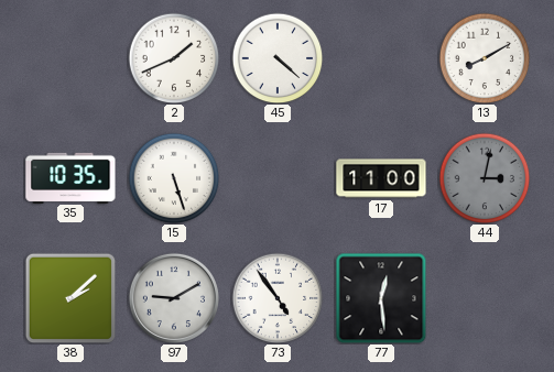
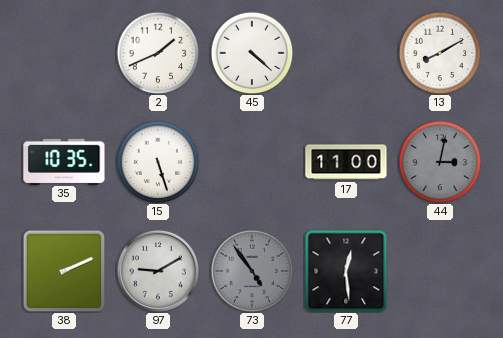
38: 2:08 -> 2:11 (64, 271)
73 dial: white -> grey (252, 271)
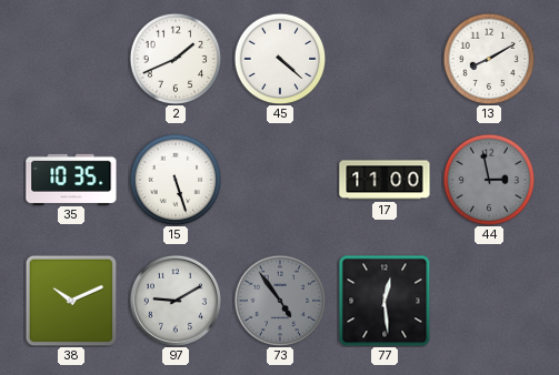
44: 3:02 -> 2:58 (489, 180)
38: 2:11 -> 10:11 (71, 301)
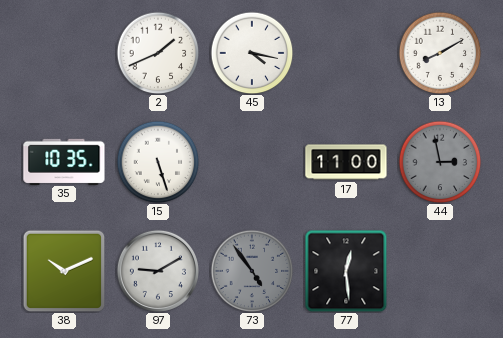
45: 4:22 -> 4:17 (252, 53)
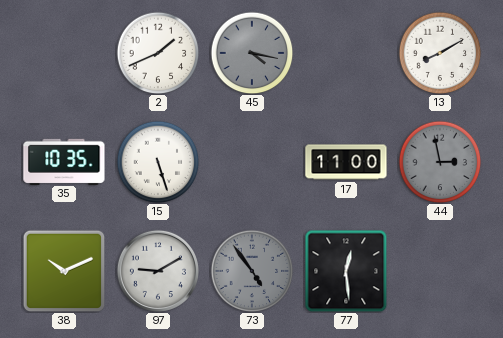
45 dial: white -> grey (252, 53)
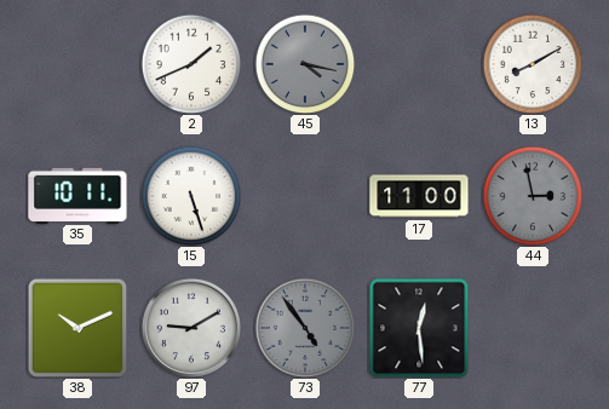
35: 10:35 -> 10:11 (77, 195)
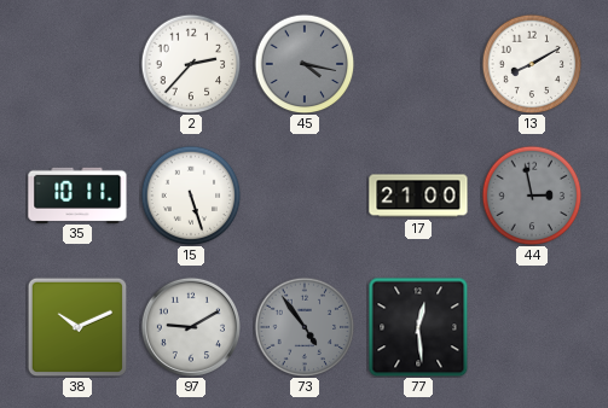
2: 1:41 -> 2:37 (191, 64)
17: 11:00 -> 21:00 (418, 196)
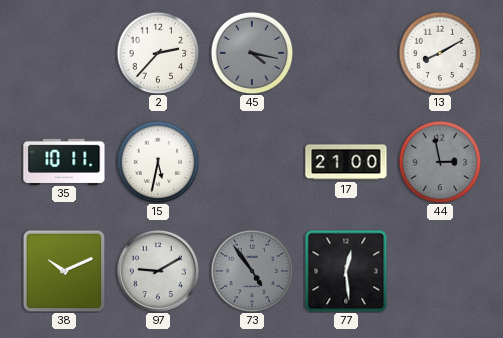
15: 5:27 -> 5:32 (158, 162)
